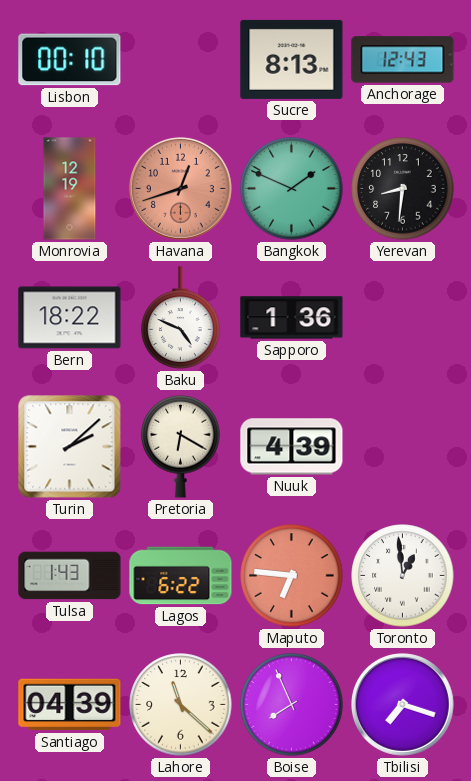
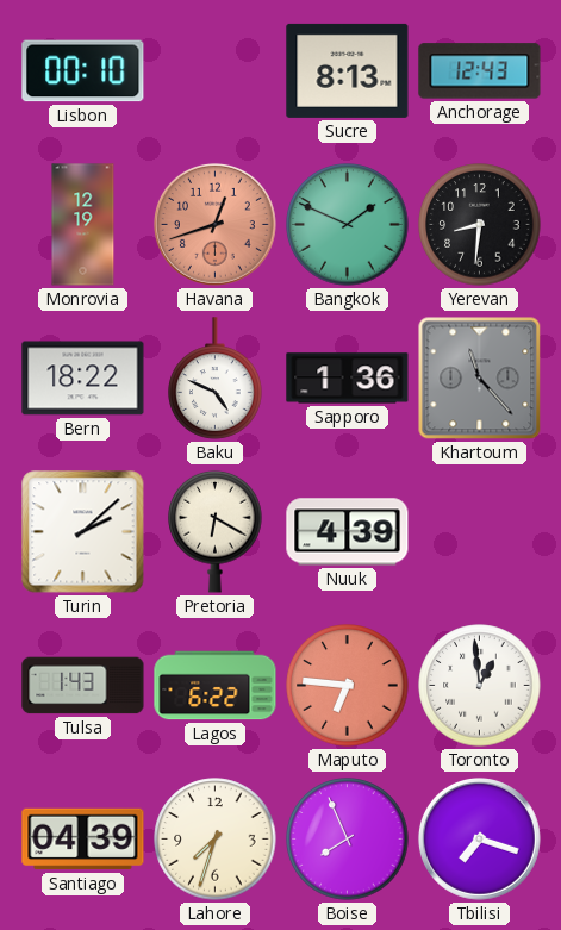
Khartoum: none -> 11:23 (480, 379)
Lahore: 11:22 -> 7:33 (216, 840)
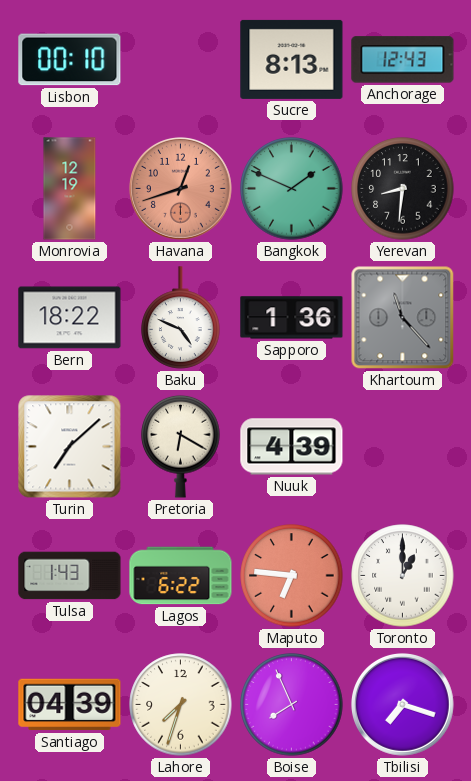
Turin: 2:08 -> 7:08 (70, 447)
Toronto: 12:59 -> 1:00 (403, 576)
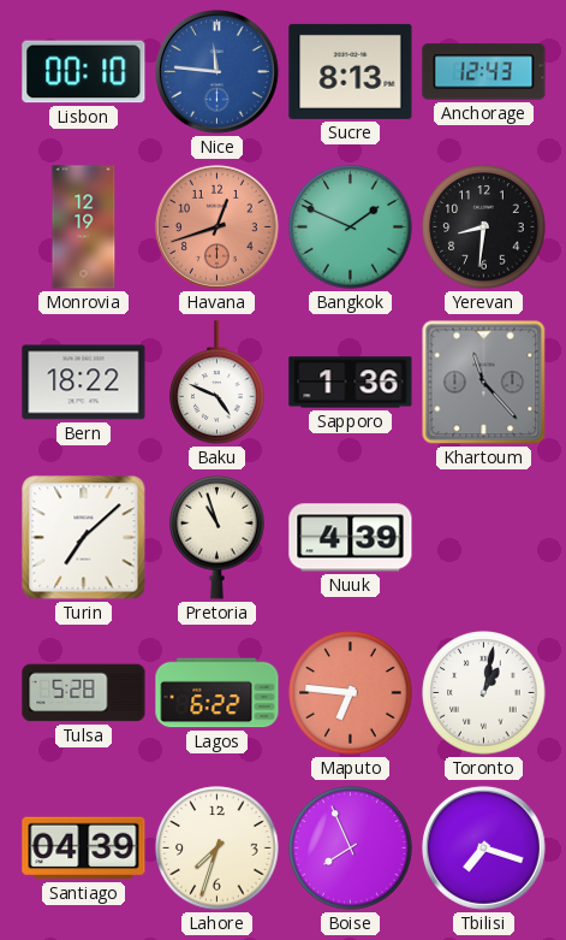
Nice: none -> 11:46 (216, 71)
Pretoria: 6:20 -> 10:57 (218, 537)
Tulsa: 1:43 -> 5:28 (84, 693)
Toronto: 1:00 -> 1:02 (484, 693)
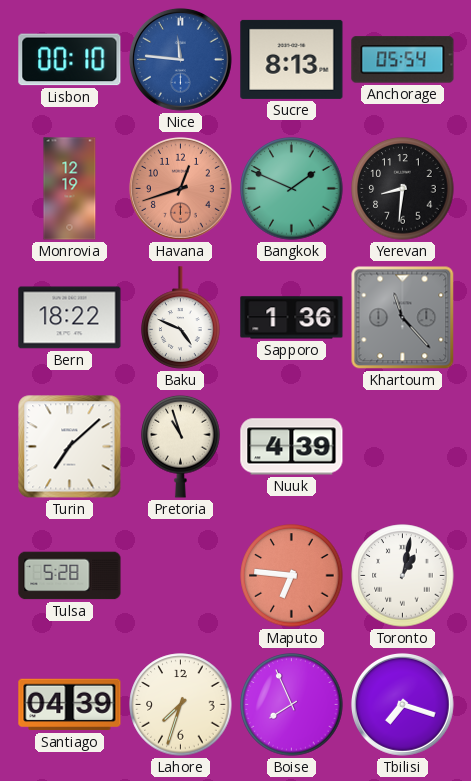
Anchorage: 12:43 -> 05:54 (403, 60)
Lagos: 6:22 -> none (218, 693)
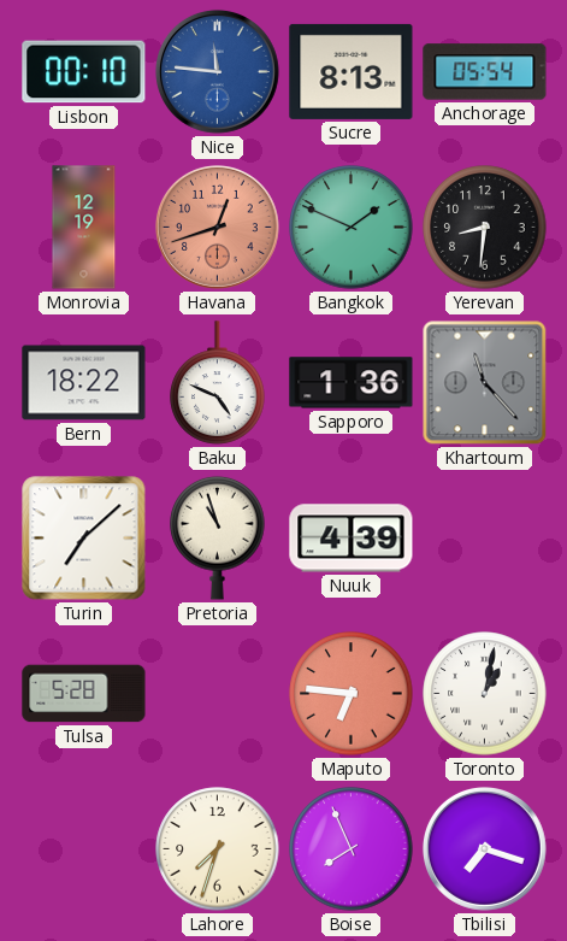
Santiago: 04:39 -> none (70, 705)
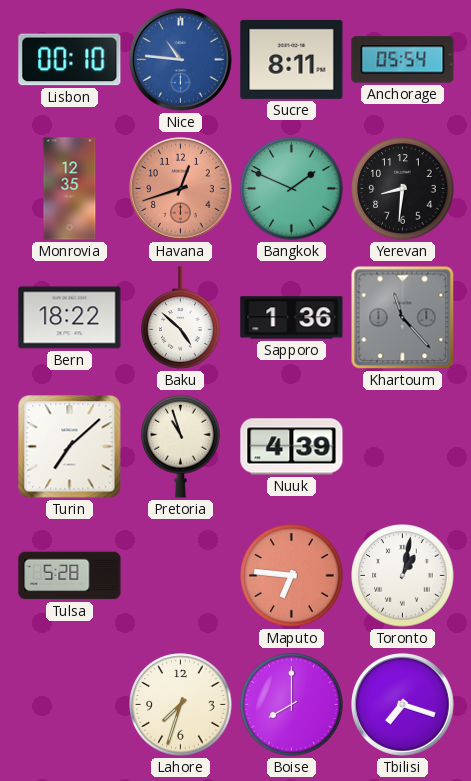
Nice: 11:46 -> 10:46 (180, 59)
Sucre: 8:13 -> 8:11 (292, 59)
Monrovia: 12:19 -> 12:35 (70, 189)
Baku: 4:49 -> 4:52 (181, 318)
Boise: 7:56 -> 8:00 (292, 705)
